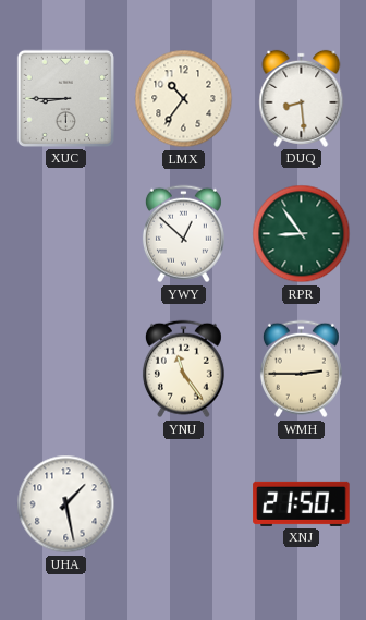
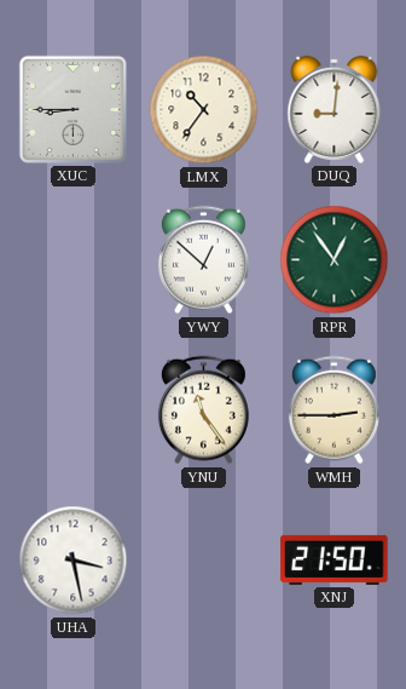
DUQ: 8:29 -> 9:01 (335, 109)
RPR: 8:54 -> 12:54 (335, 260)
UHA: 1:28 -> 3:28 (74, 561)
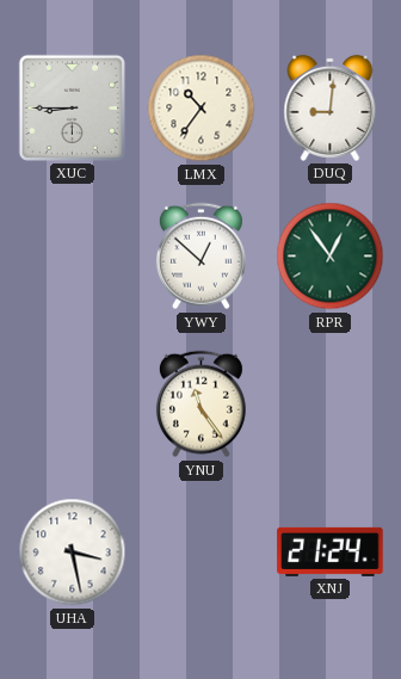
WMH: 2:45 -> none (333, 410)
XNJ: 21:50 -> 21:24 (331, 551)
